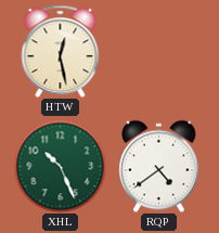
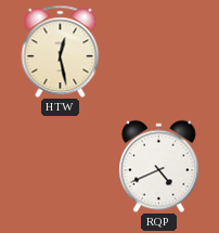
XHL: 10:26 -> none (60, 166)
RQP: 4:39 -> 4:41 (159, 166)
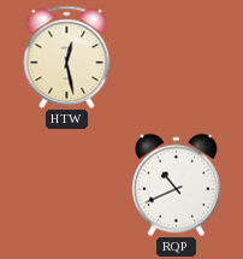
RQP: 4:41 -> 10:41 (177, 184)
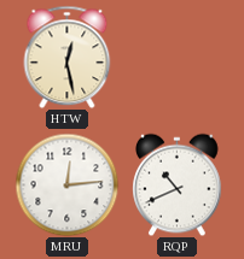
MRU: none -> 12:14 (66, 184)
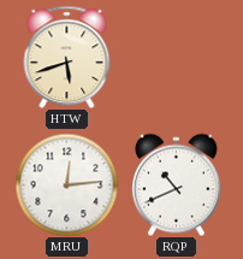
HTW: 12:28 -> 5:42 (67, 57)
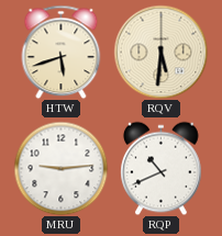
RQV: none -> 5:31 (160, 52)
MRU: 12:14 -> 9:14 (60, 168)
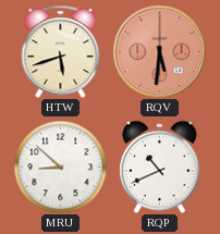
RQV dial: cream -> salmon (159, 51)
MRU: 9:14 -> 8:52 (60, 167)
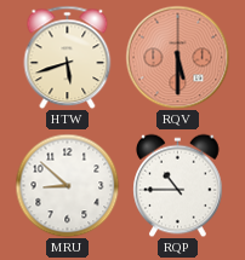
RQV: 5:31 -> 5:30 (177, 57)
RQP: 10:41 -> 10:45 (178, 185)
